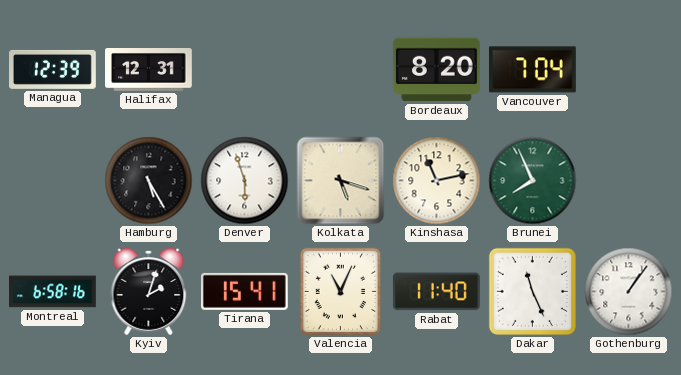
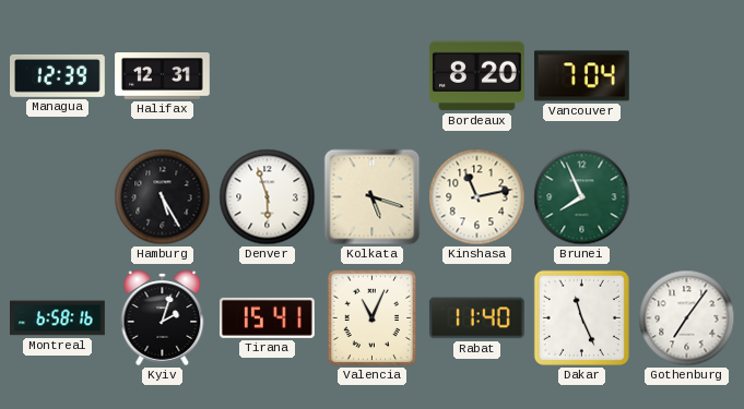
Gothenburg: 1:06 -> 7:06 (687, 318)
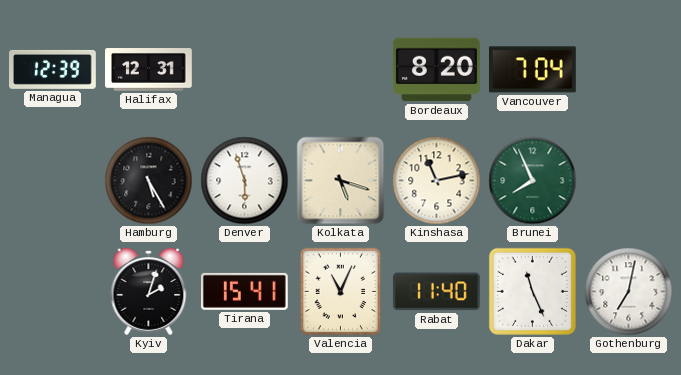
Montreal: 6:58 -> none (58, 318)
Gothenburg: 7:06 -> 7:02 (629, 292)
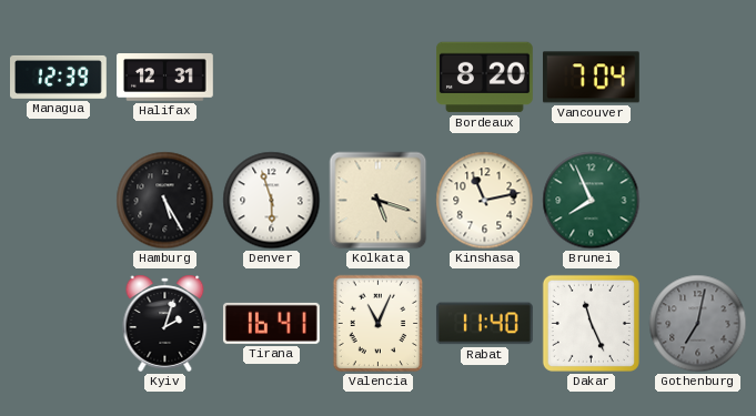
Tirana: 15:41 -> 16:41 (271, 323)
Gothenburg dial: white -> grey (698, 324)
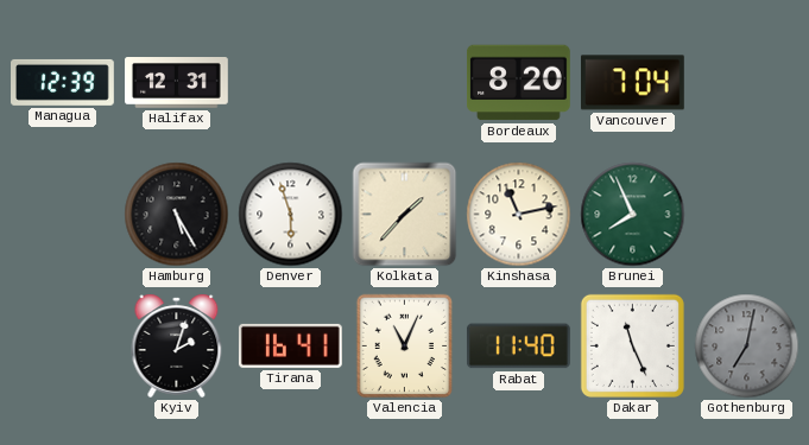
Kolkata: 5:18 -> 1:37 (405, 215)
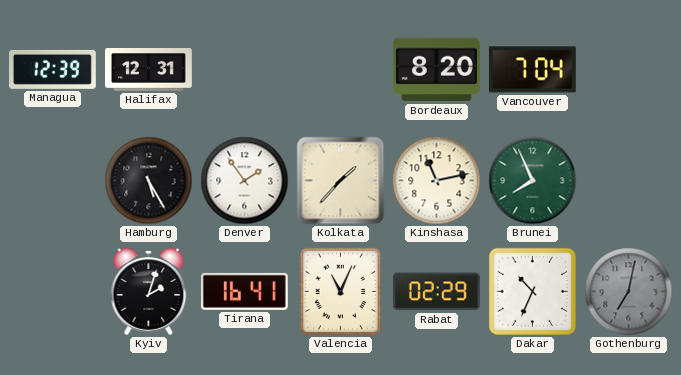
Denver: 5:57 -> 1:54 (245, 181)
Rabat: 11:40 -> 02:29 (436, 292)
Dakar: 11:26 -> 10:34 (532, 291)
